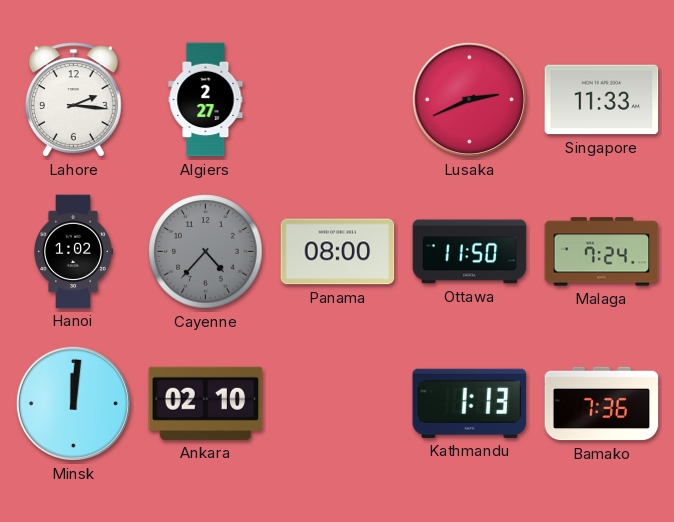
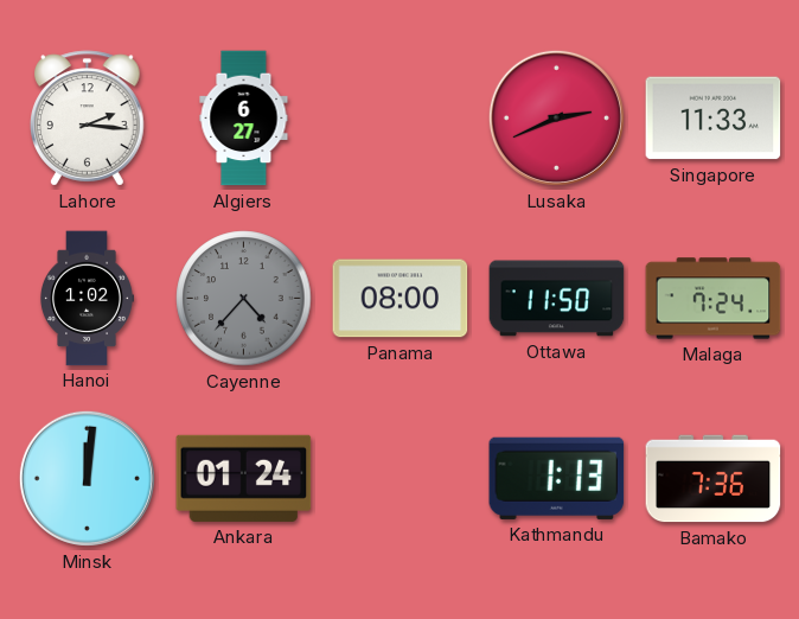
Algiers: 2:27 -> 6:27 (244, 119)
Ankara: 02:10 -> 01:24 (244, 478)
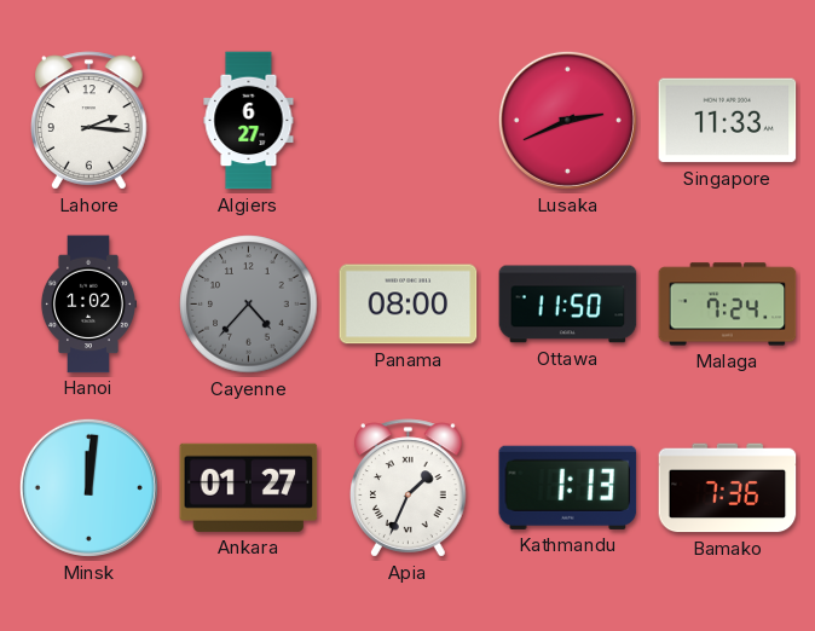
Ankara: 01:24 -> 01:27 (249, 487)
Apia: none -> 1:34 (409, 488)
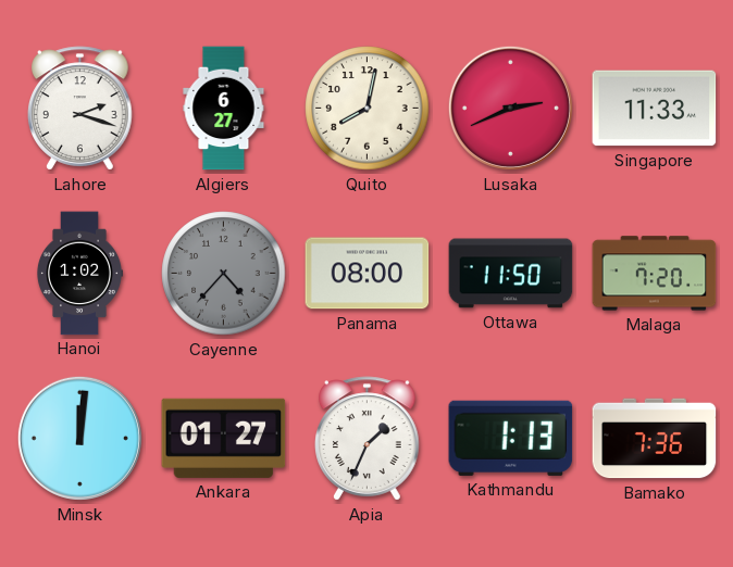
Lahore: 2:16 -> 2:18 (80, 109)
Quito: none -> 8:02 (368, 109)
Malaga: 7:24 -> 7:20 (655, 274)
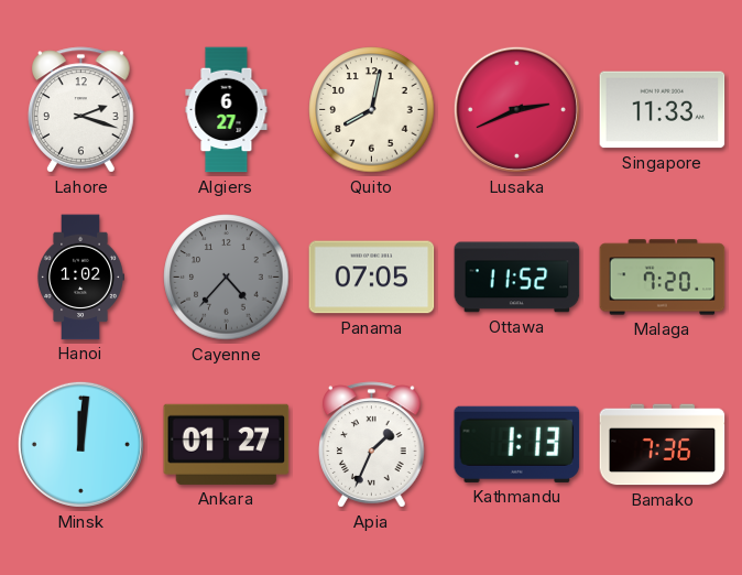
Panama: 08:00 -> 07:05 (372, 278)
Ottawa: 11:50 -> 11:52 (517, 278)
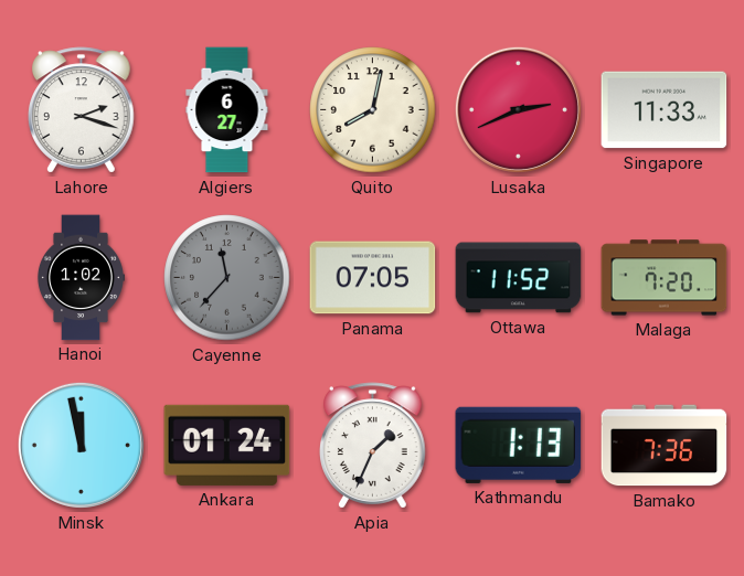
Cayenne: 4:37 -> 11:37 (227, 278)
Minsk: 12:01 -> 11:58 (81, 445)
Ankara: 01:27 -> 01:24 (227, 445)
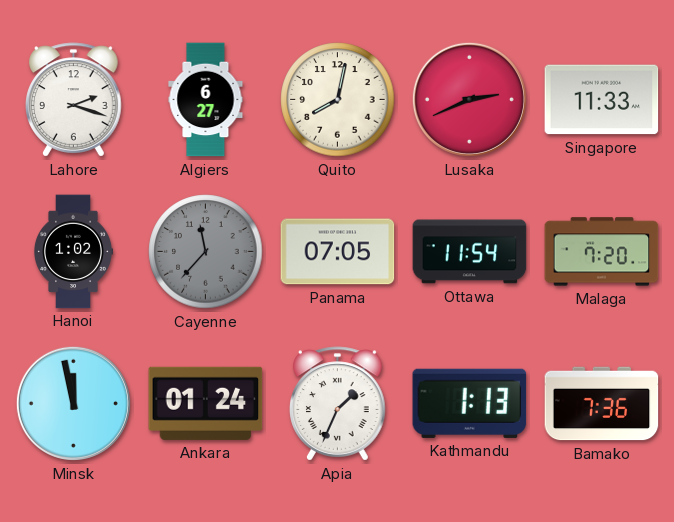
Ottawa: 11:52 -> 11:54 (470, 252)
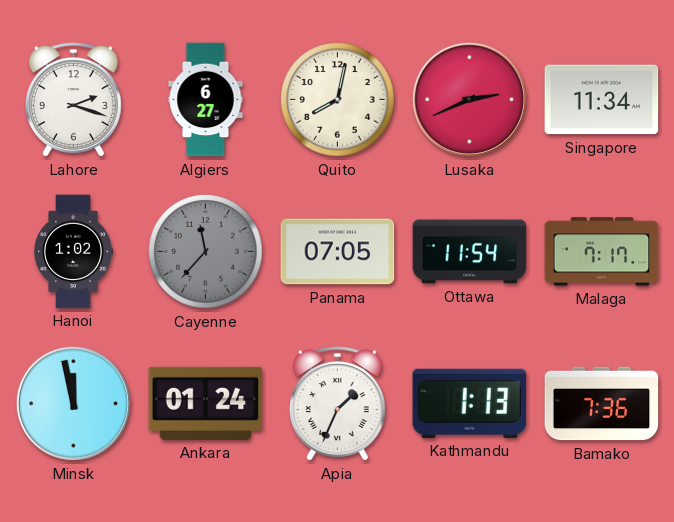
Singapore: 11:33 -> 11:34 (602, 100)
Malaga: 7:20 -> 7:17 (602, 252)
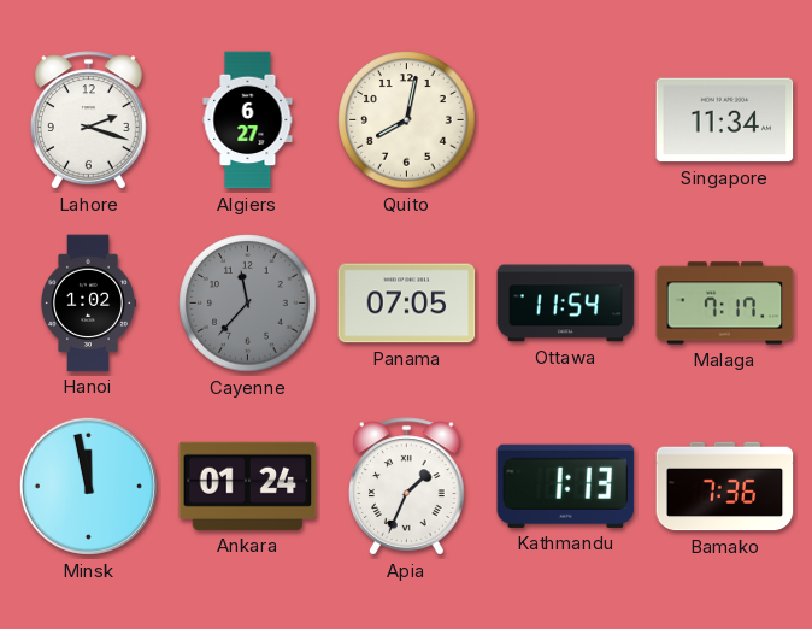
Lusaka: 2:41 -> none (469, 99)
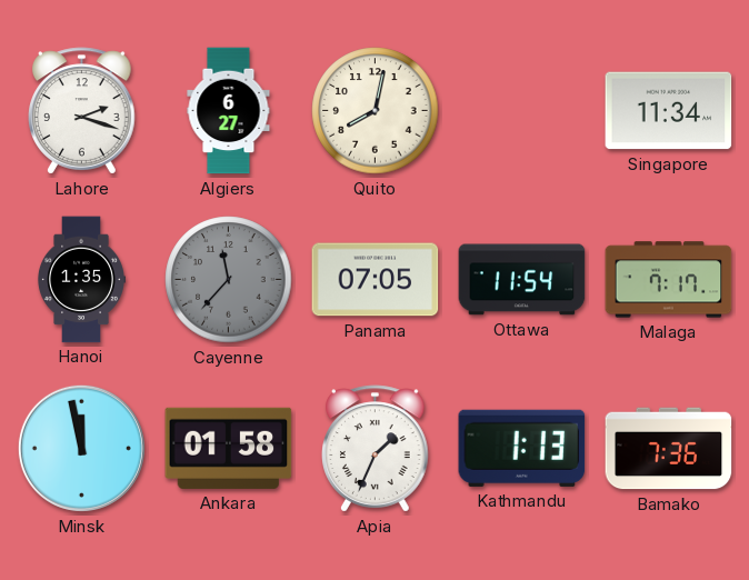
Hanoi: 1:02 -> 1:35 (80, 280)
Ankara: 01:24 -> 01:58 (229, 448)
